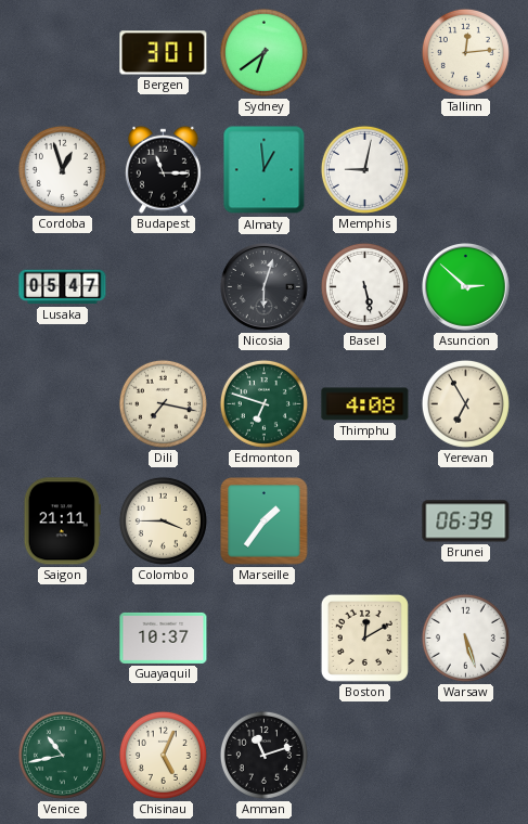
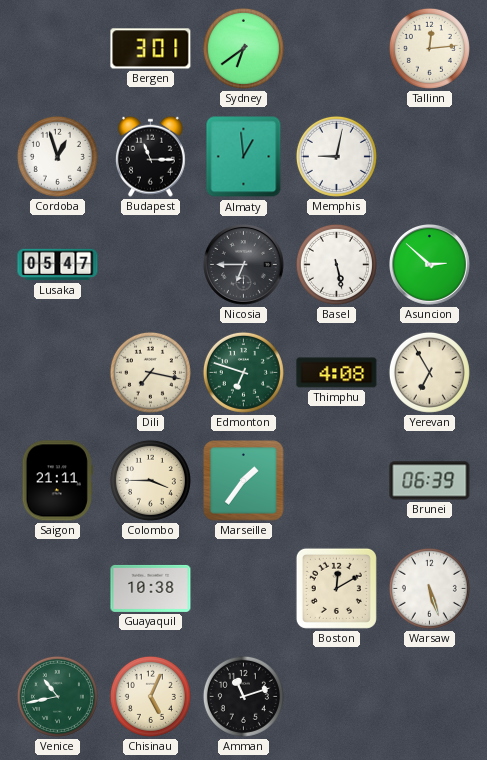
Nicosia: 6:03 -> 6:45 (244, 265)
Guayaquil: 10:37 -> 10:38 (151, 588)
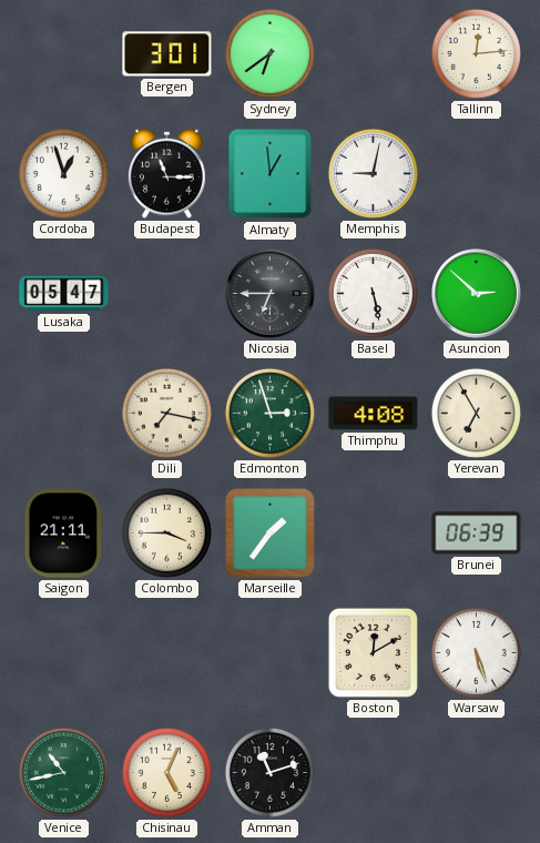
Edmonton: 6:48 -> 2:57 (269, 413)
Guayaquil: 10:38 -> none (151, 588)
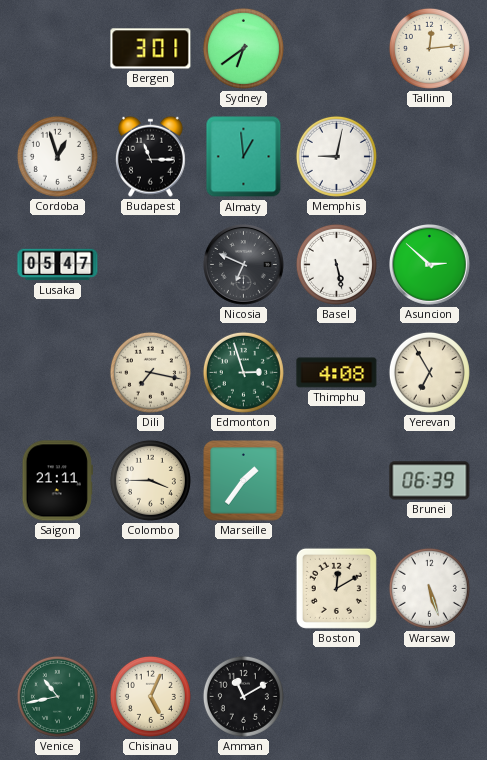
Nicosia: 6:45 -> 6:49 (244, 265)
Amman: 11:12 -> 11:10 (243, 696)
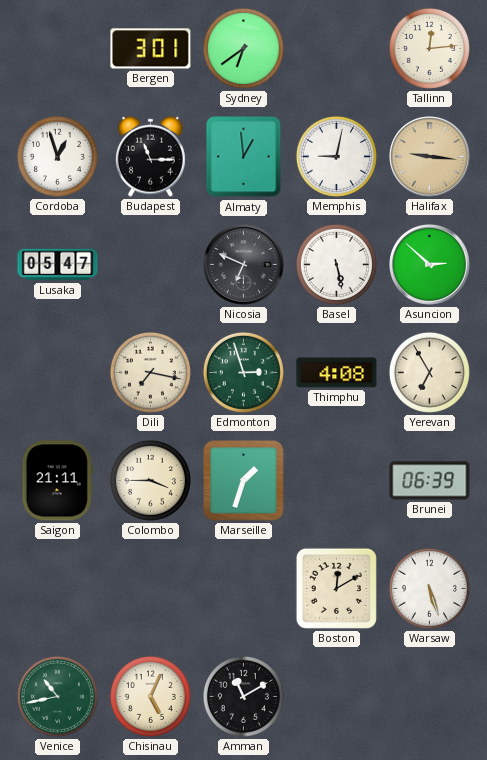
Halifax: none -> 9:16 (430, 157)
Marseille: 1:36 -> 1:33 (244, 481)
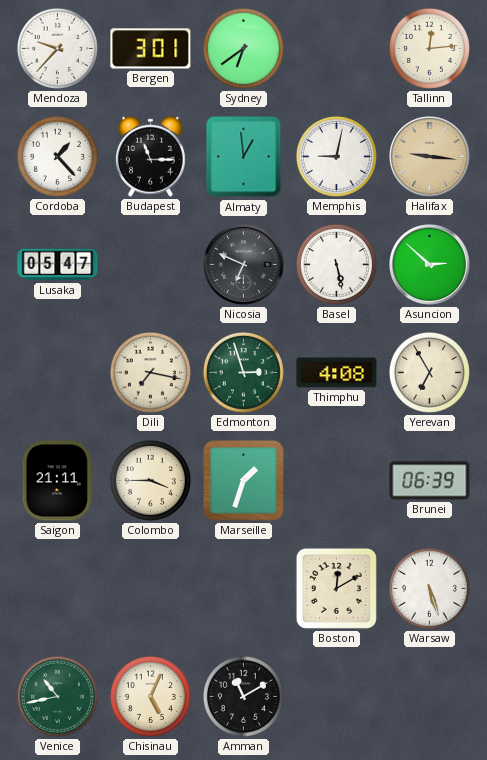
Mendoza: none -> 9:37 (57, 48)
Cordoba: 12:57 -> 1:23 (57, 156)
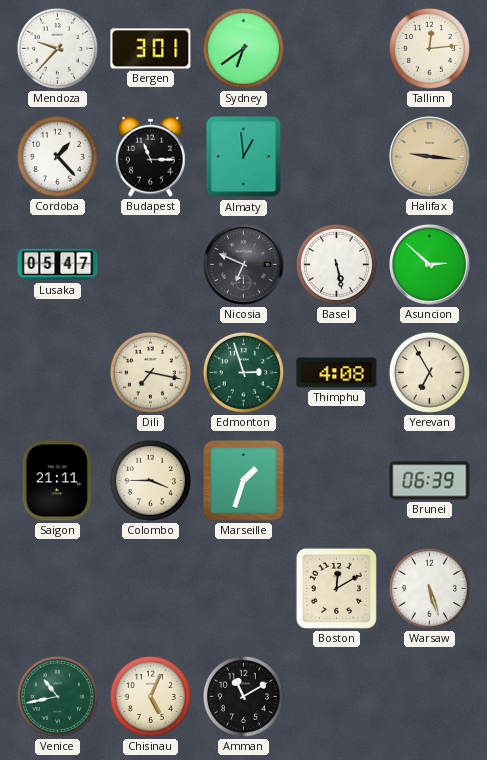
Memphis: 9:02 -> none (336, 156)
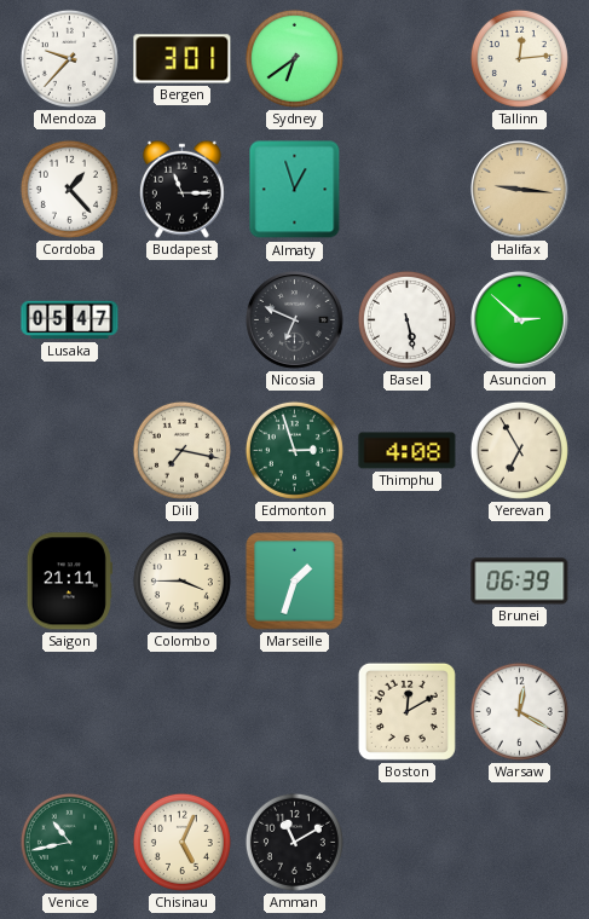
Almaty: 12:59 -> 12:57 (295, 190)
Warsaw: 5:27 -> 12:20 (519, 711)
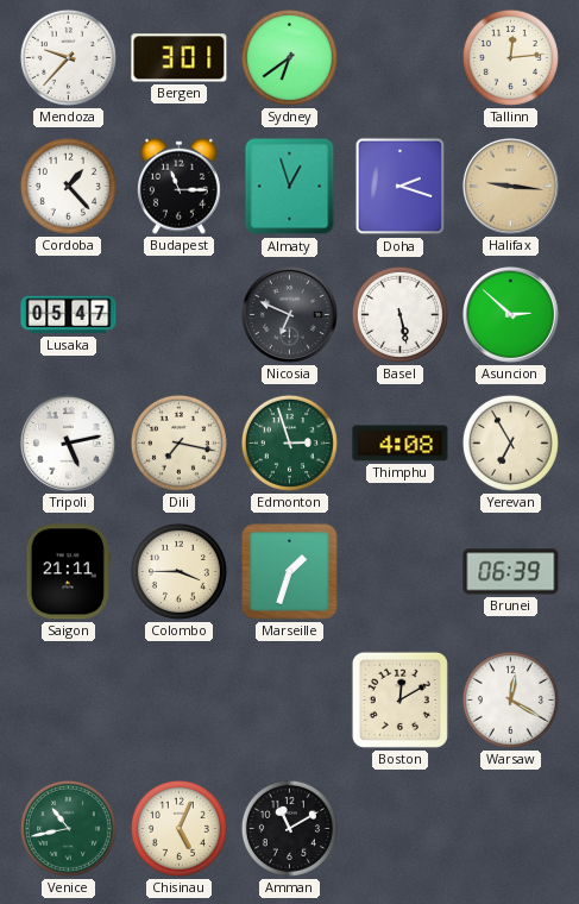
Doha: none -> 2:18 (401, 187)
Tripoli: none -> 5:13 (69, 444)
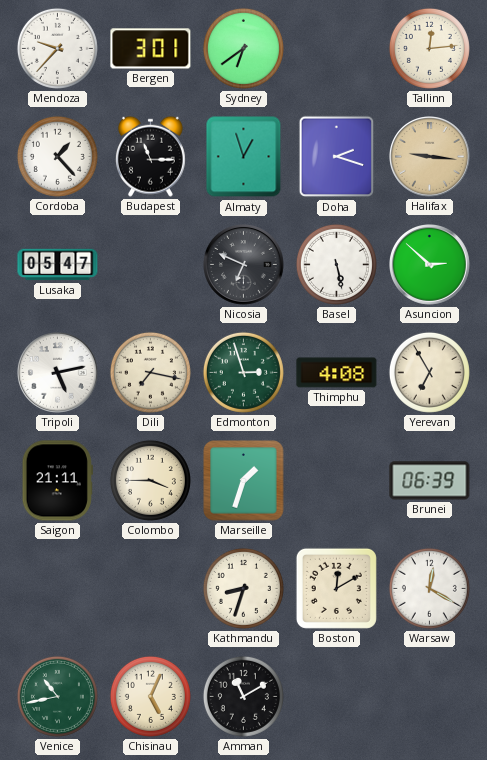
Kathmandu: none -> 8:33 (243, 588)
